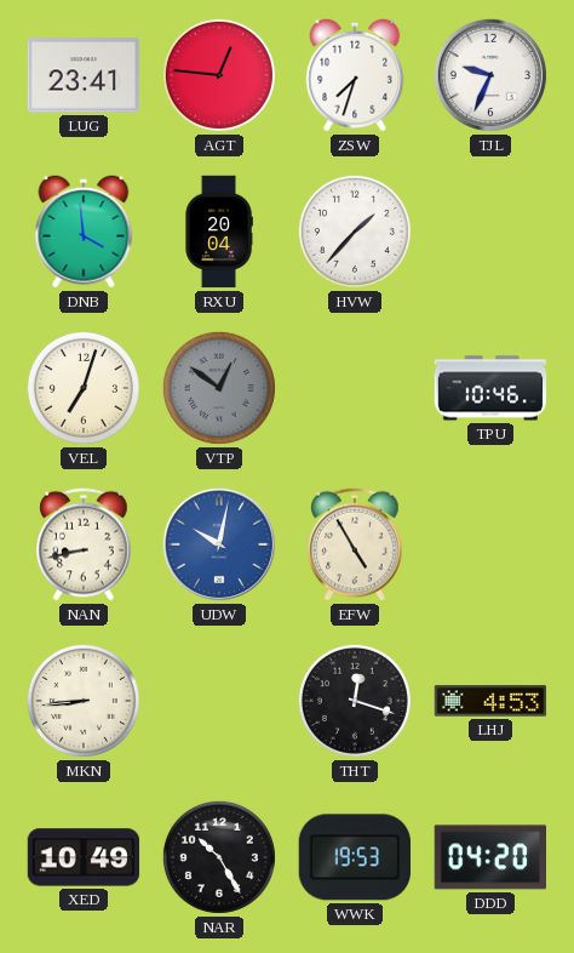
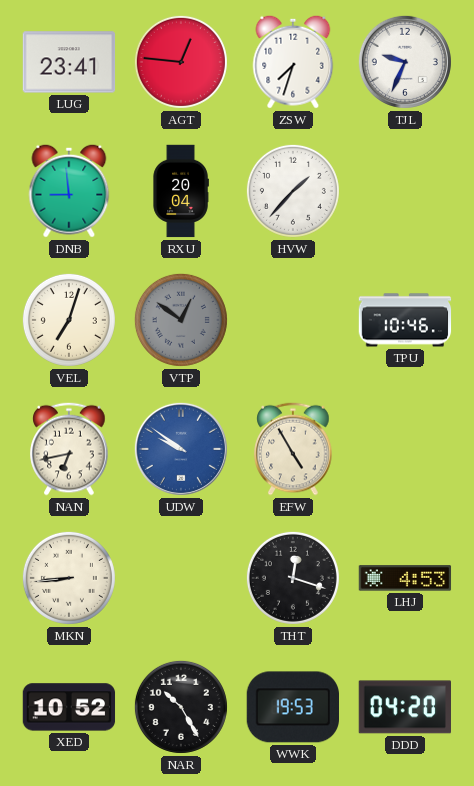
DNB: 3:59 -> 8:59 (69, 191)
NAN: 8:43 -> 6:43 (69, 449)
UDW: 10:02 -> 9:51 (181, 449)
XED: 10:49 -> 10:52 (69, 707)
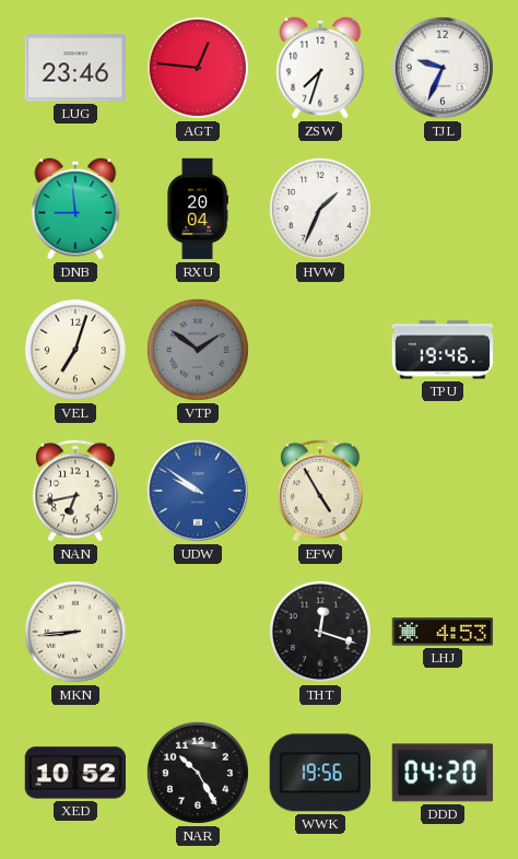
LUG: 23:41 -> 23:46 (75, 68)
HVW: 1:37 -> 1:34 (320, 209)
VTP: 12:51 -> 1:51 (198, 350)
TPU: 10:46 -> 19:46 (443, 350)
WWK: 19:53 -> 19:56 (319, 773)
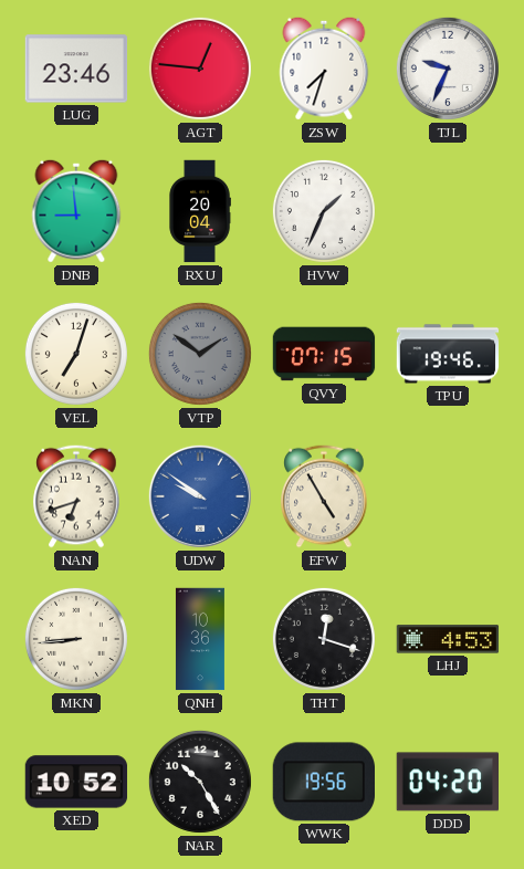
QVY: none -> 07:15 (324, 354)
NAN: 6:43 -> 6:42 (76, 496)
QNH: none -> 10:36 (200, 639)
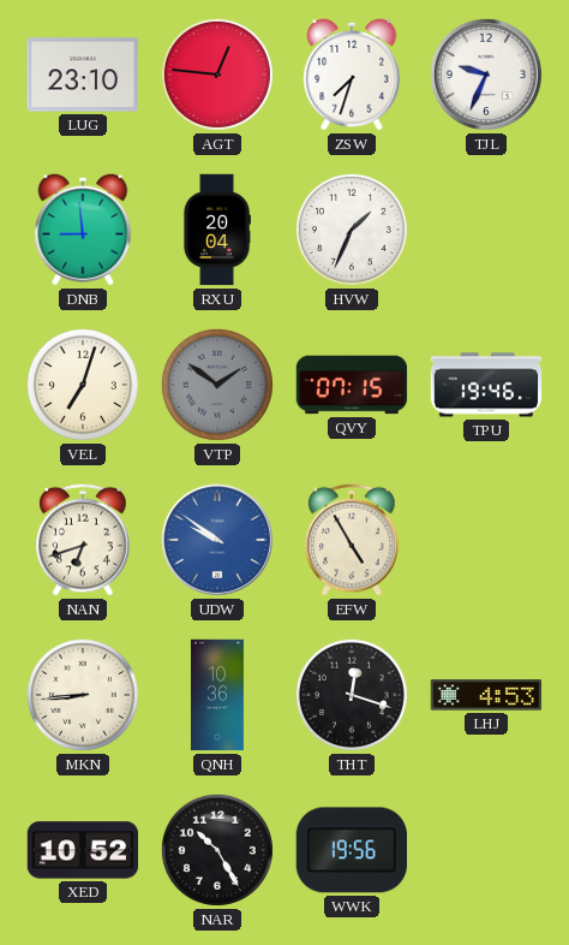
LUG: 23:46 -> 23:10 (83, 75)
DDD: 04:20 -> none (447, 782)
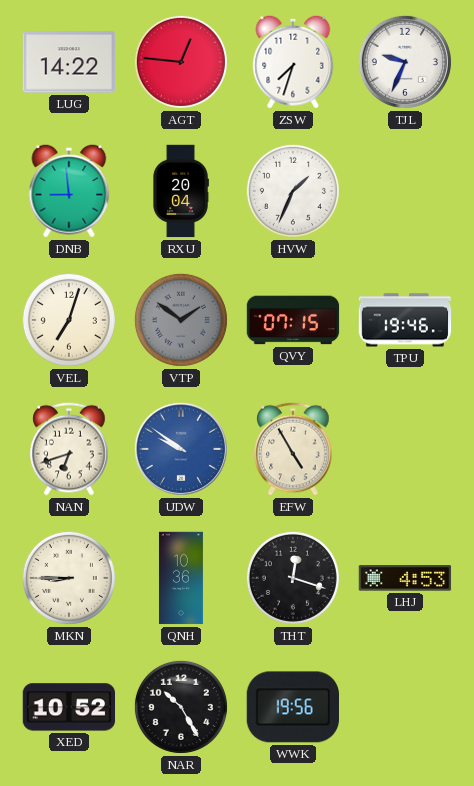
LUG: 23:10 -> 14:22 (69, 62)
MKN: 8:44 -> 8:45 (69, 578)
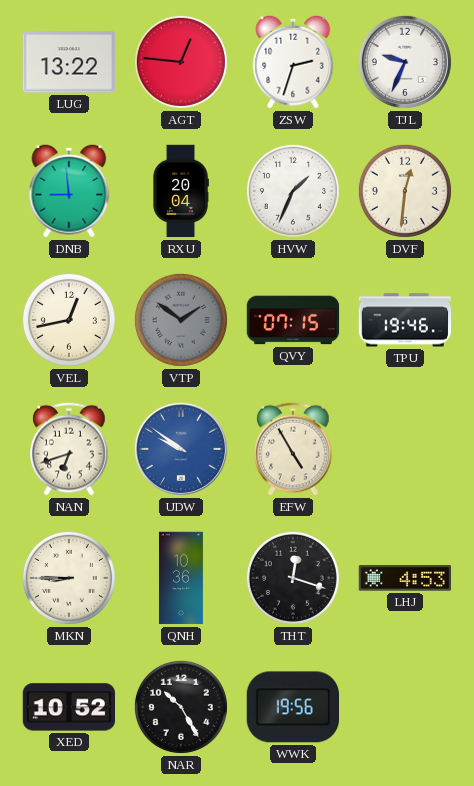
LUG: 14:22 -> 13:22 (69, 62)
ZSW: 7:33 -> 2:33 (293, 62)
DVF: none -> 12:31 (405, 191)
VEL: 7:03 -> 12:43 (69, 320)
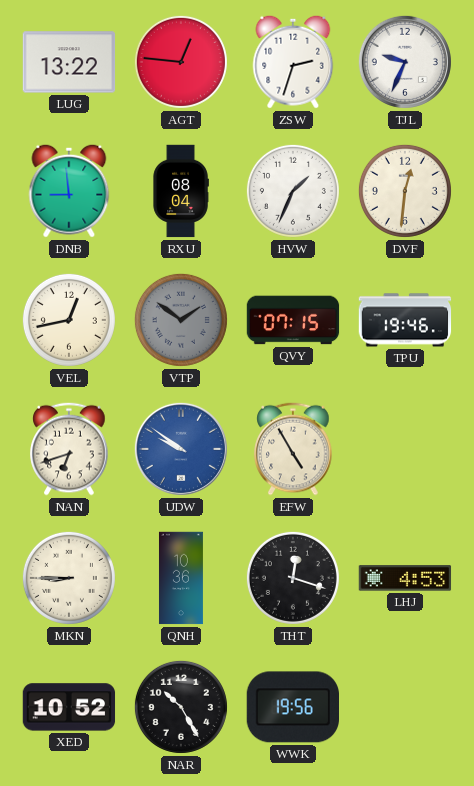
RXU: 20:04 -> 08:04 (181, 191)
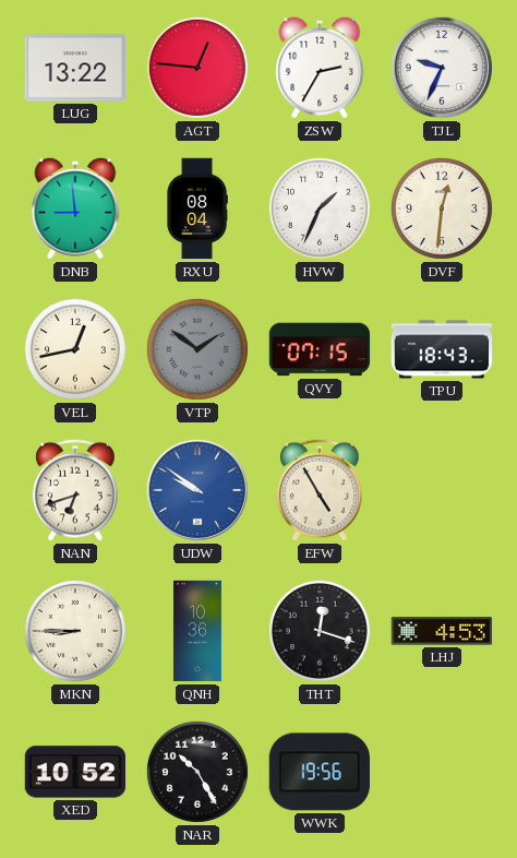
ZSW: 2:33 -> 2:35 (320, 68)
TPU: 19:46 -> 18:43 (442, 349)
